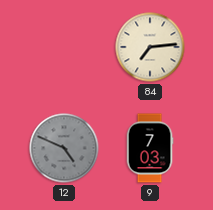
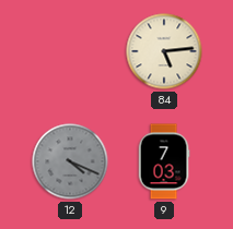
84: 7:14 -> 5:14 (164, 51)
12: 4:49 -> 4:19 (70, 161)
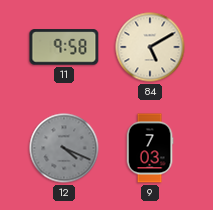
11: none -> 9:58 (64, 47)
84: 5:14 -> 5:10 (150, 47)
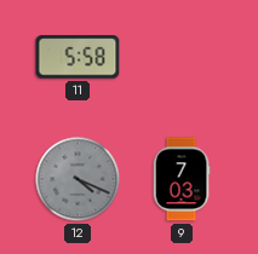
11: 9:58 -> 5:58 (78, 57)
84: 5:10 -> none (150, 47)
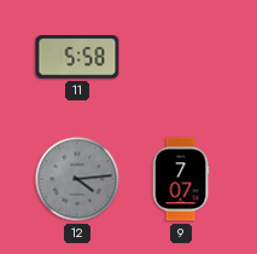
12: 4:19 -> 4:14 (77, 179)
9: 7:03 -> 7:07 (181, 179)
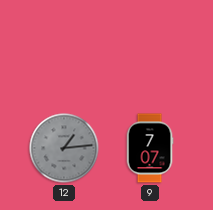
11: 5:58 -> none (77, 57)
12: 4:14 -> 1:14 (64, 148)
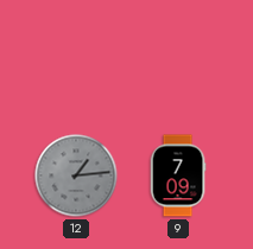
9: 7:07 -> 7:09 (178, 175)
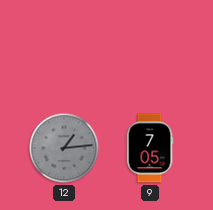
9: 7:09 -> 7:05 (150, 148)
